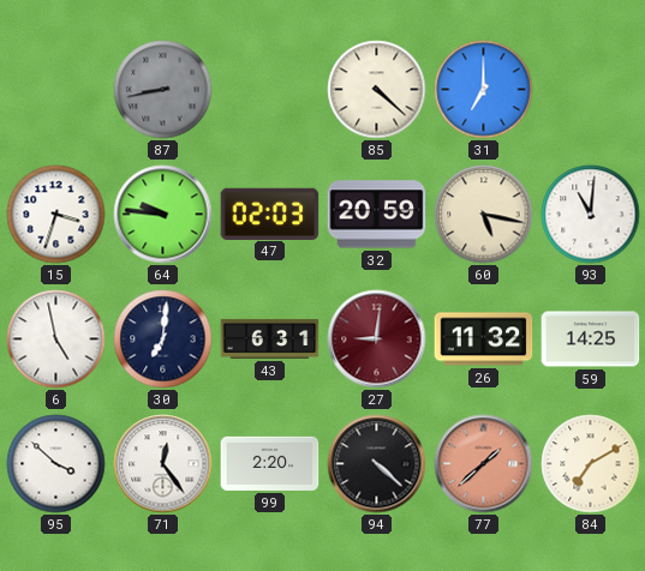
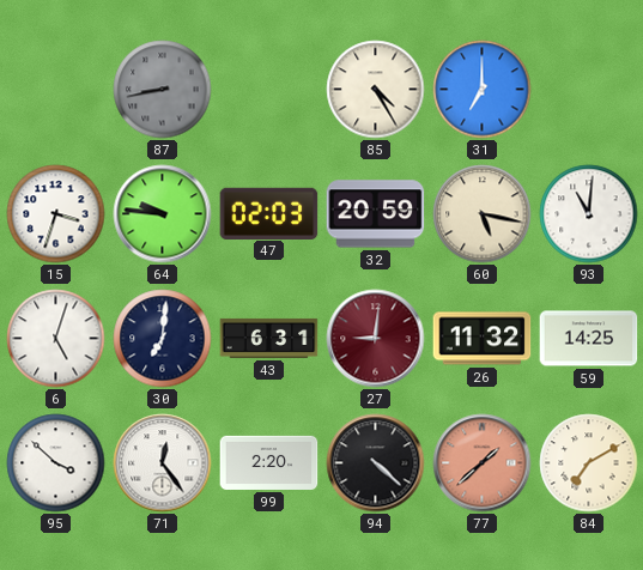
85: 4:22 -> 4:25 (376, 90)
6: 4:58 -> 5:03 (56, 339)
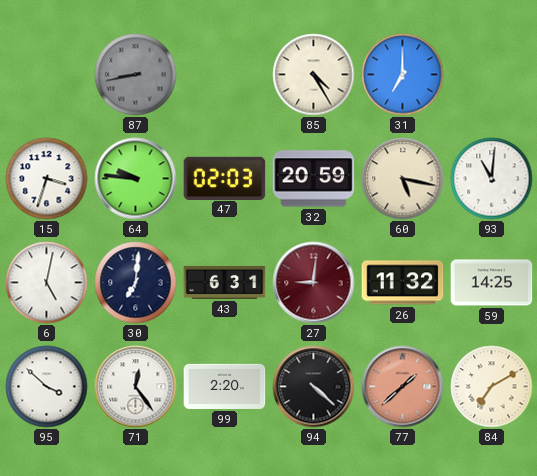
6: 5:03 -> 5:02 (47, 283)
